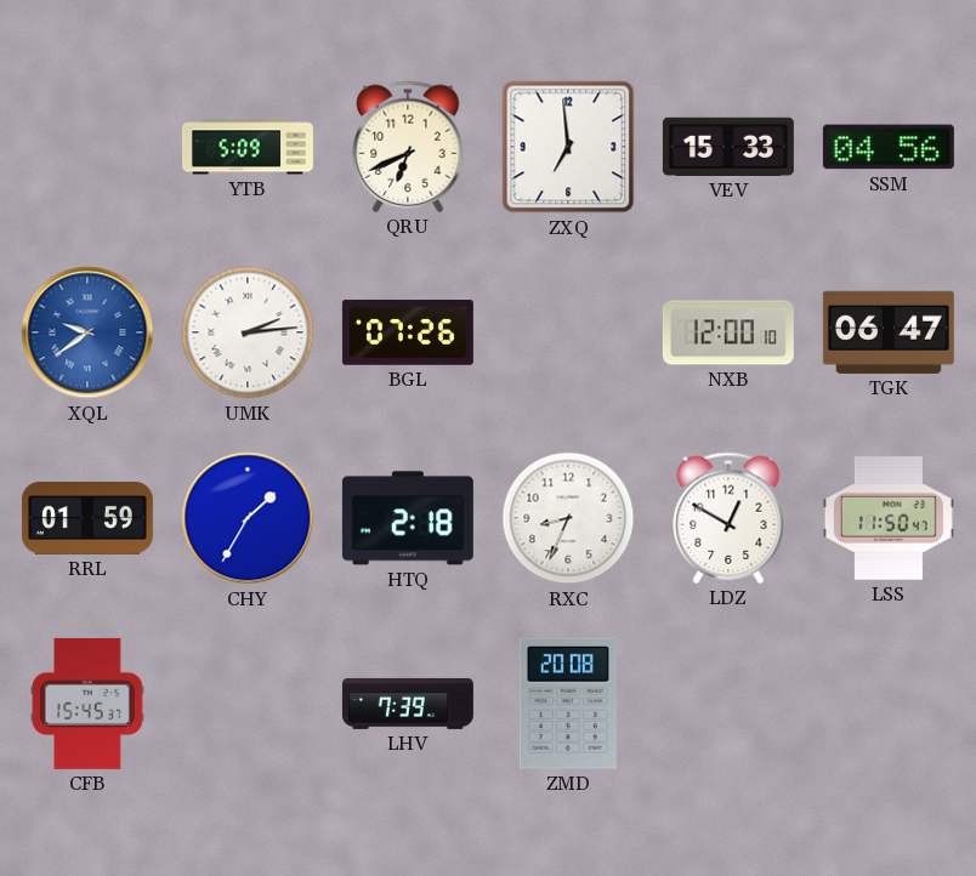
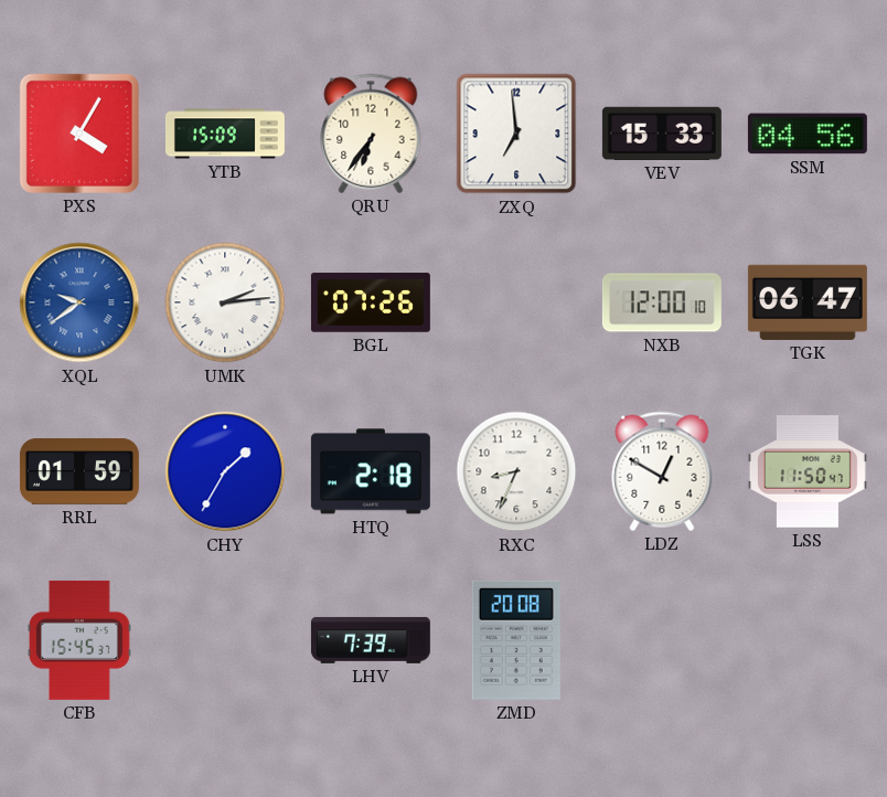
PXS: none -> 4:05 (79, 134)
YTB: 5:09 -> 15:09 (225, 134)
QRU: 6:41 -> 6:36 (371, 134)
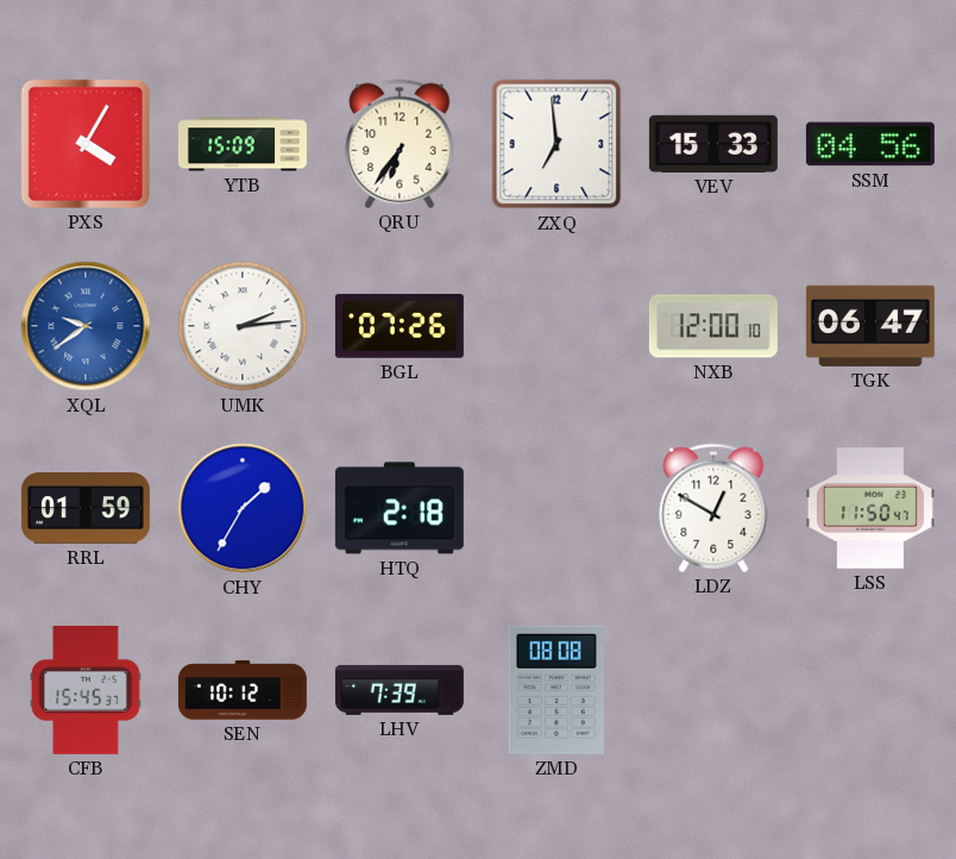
RXC: 8:34 -> none (516, 471)
SEN: none -> 10:12 (243, 690)
ZMD: 20:08 -> 08:08 (556, 690)
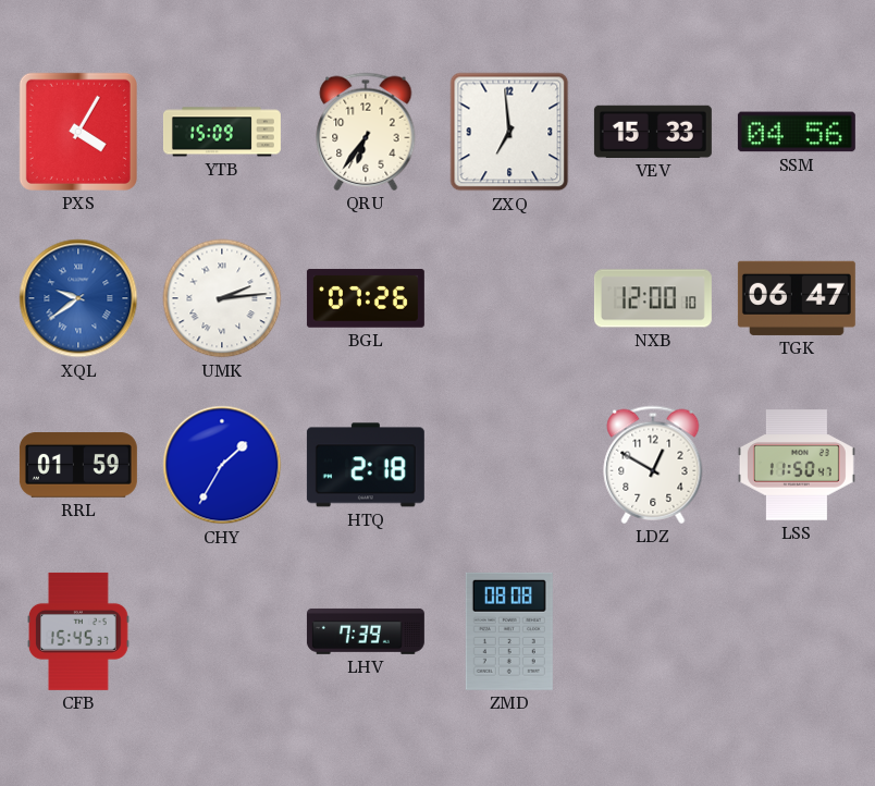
SEN: 10:12 -> none (243, 690)
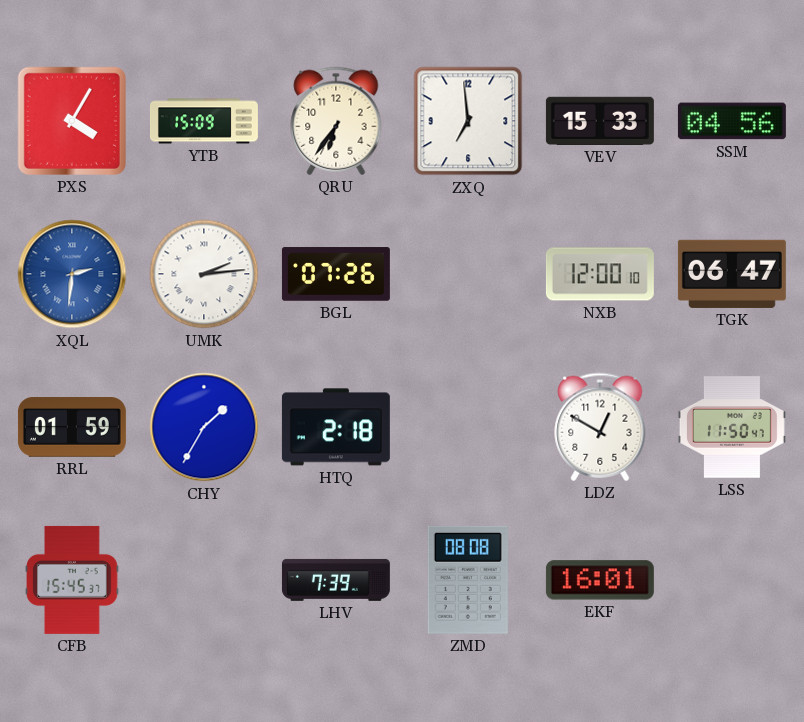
XQL: 9:39 -> 2:31 (72, 274)
EKF: none -> 16:01 (600, 580)
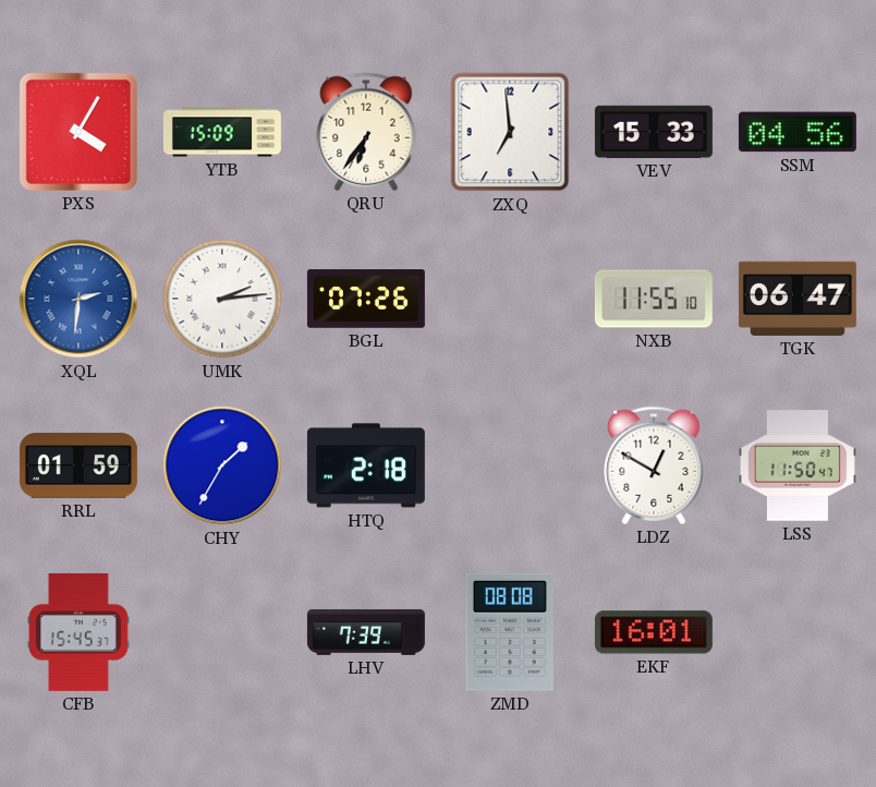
NXB: 12:00 -> 11:55 (654, 299)
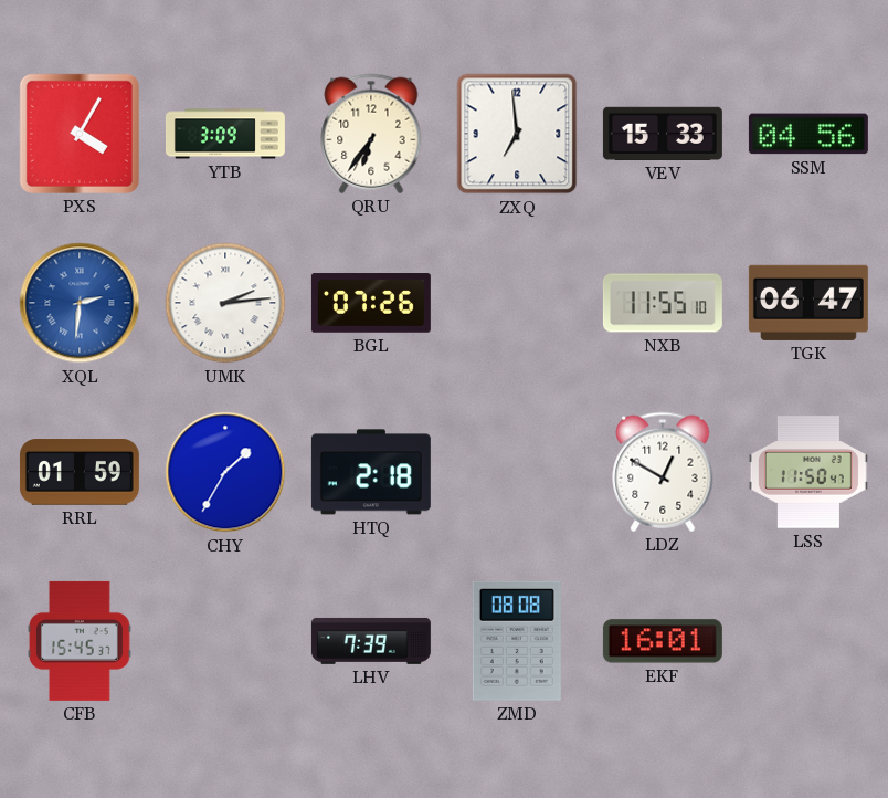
YTB: 15:09 -> 3:09 (225, 134)
